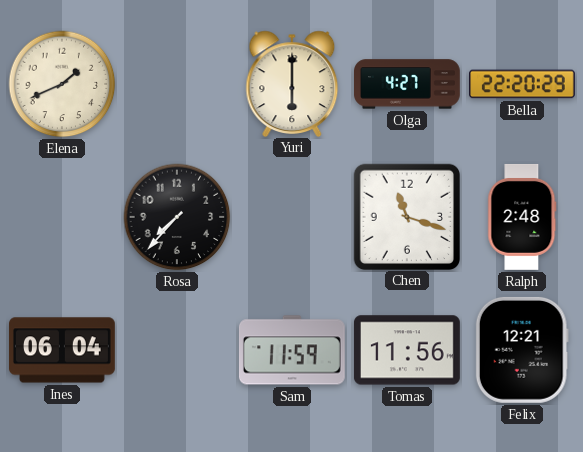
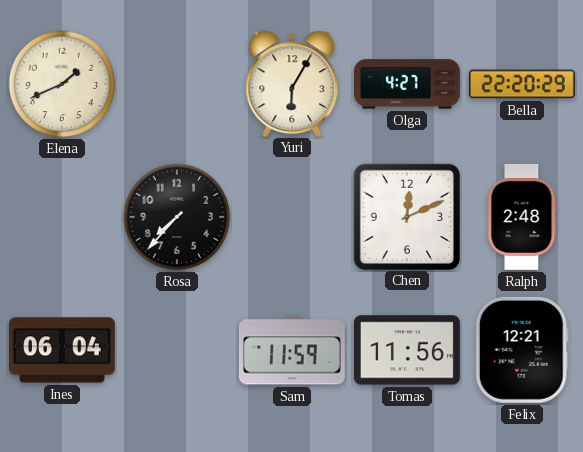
Yuri: 6:00 -> 6:05 (292, 83)
Chen: 11:18 -> 12:11 (406, 216)
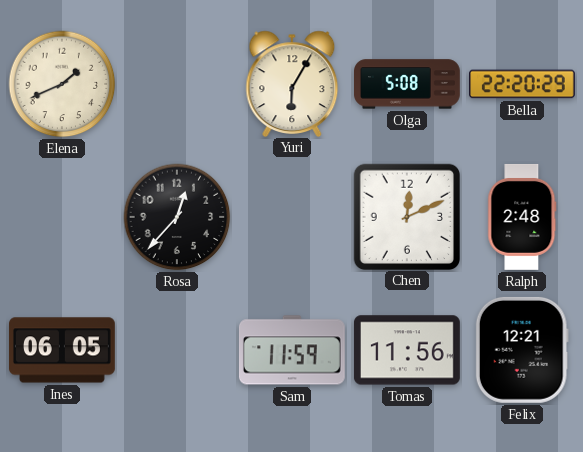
Olga: 4:27 -> 5:08 (408, 84)
Rosa: 7:37 -> 12:37 (177, 217)
Ines: 06:04 -> 06:05 (63, 350)
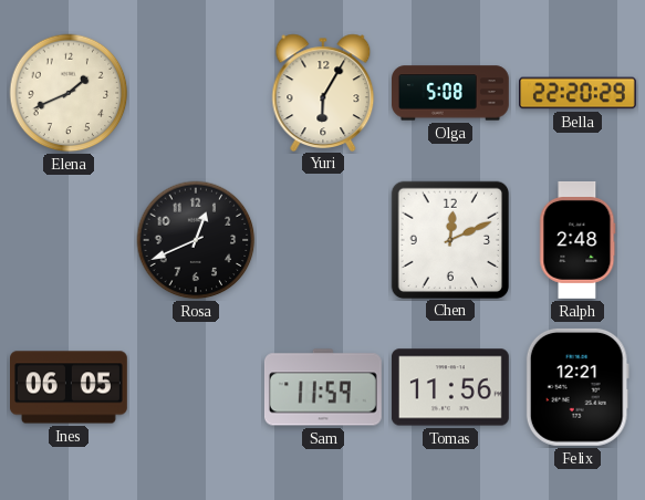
Rosa: 12:37 -> 12:41 (196, 240)
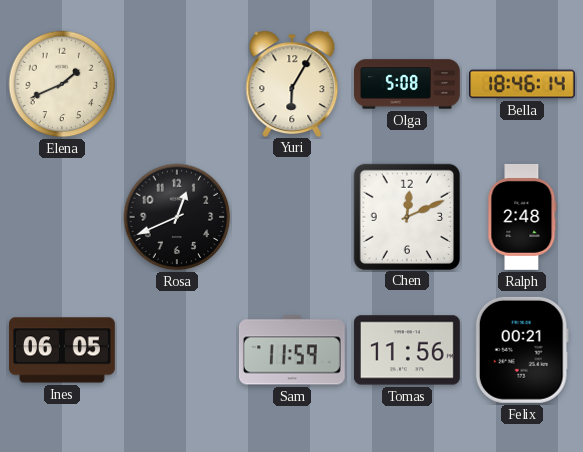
Bella: 22:20 -> 18:46 (523, 84)
Felix: 12:21 -> 00:21 (522, 350)
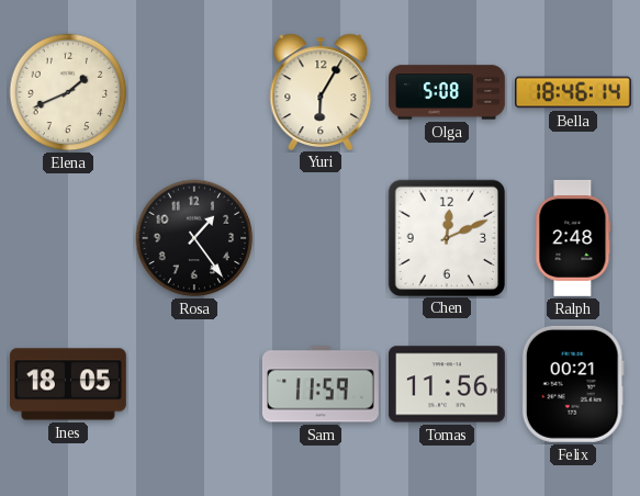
Rosa: 12:41 -> 1:24 (194, 238)
Ines: 06:05 -> 18:05 (69, 384)
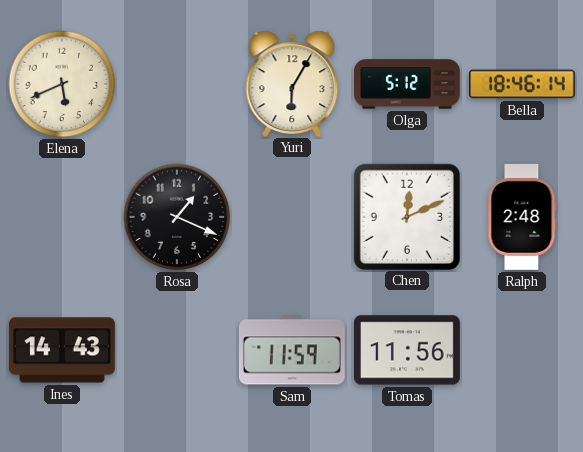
Elena: 1:41 -> 5:41 (62, 84)
Olga: 5:08 -> 5:12 (408, 84)
Rosa: 1:24 -> 1:19 (177, 217)
Ines: 18:05 -> 14:43 (63, 350)
Felix: 00:21 -> none (573, 384)
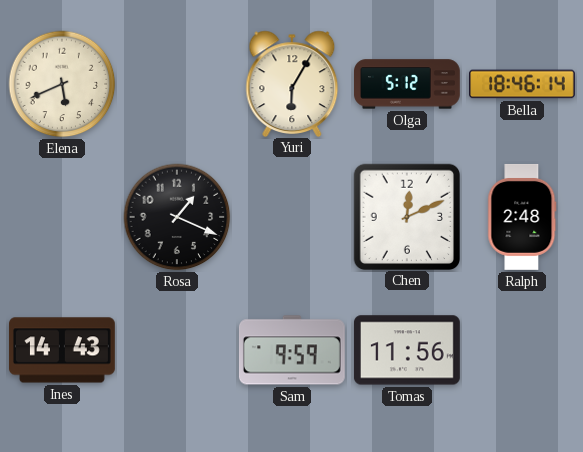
Sam: 11:59 -> 9:59 (292, 350)
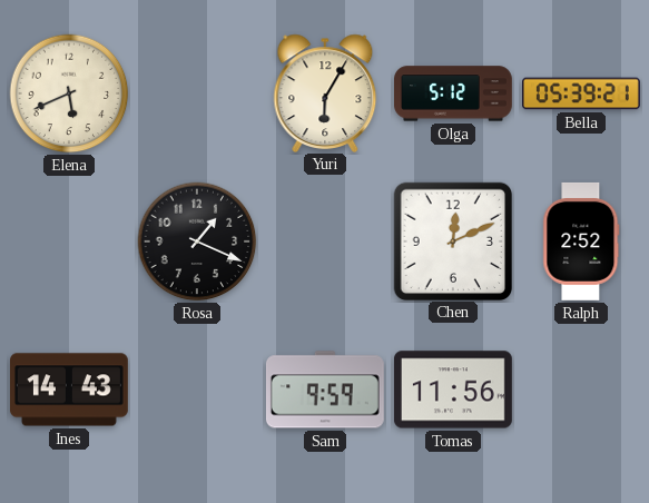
Bella: 18:46 -> 05:39 (582, 93)
Ralph: 2:48 -> 2:52 (581, 241)
